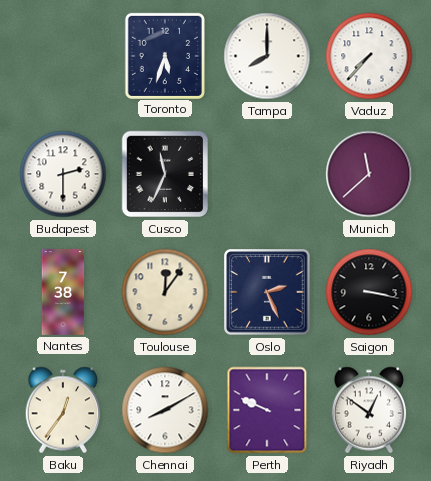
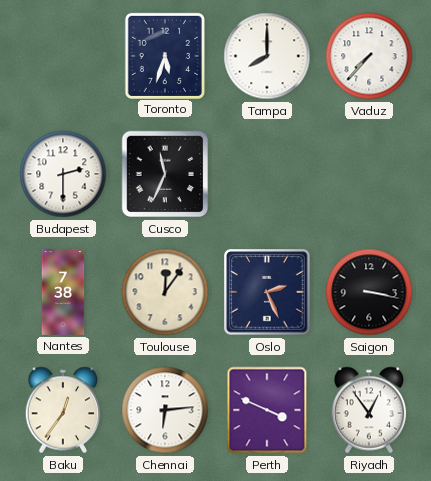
Munich: 11:38 -> none (369, 174)
Chennai: 8:10 -> 6:14 (165, 410)
Perth: 9:49 -> 3:49 (267, 410)
Riyadh: 12:51 -> 12:54 (369, 410)
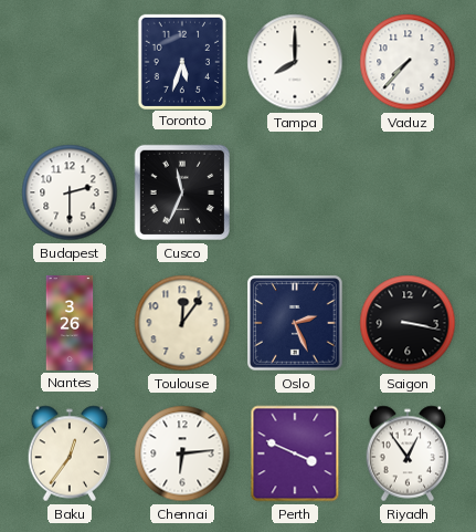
Nantes: 7:38 -> 3:26 (70, 323)
